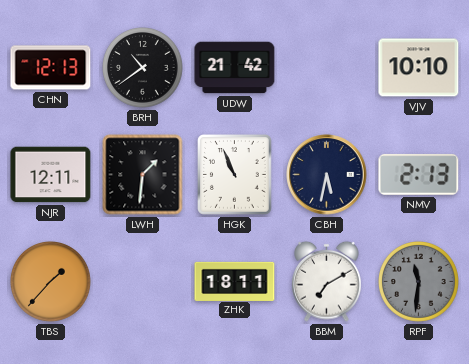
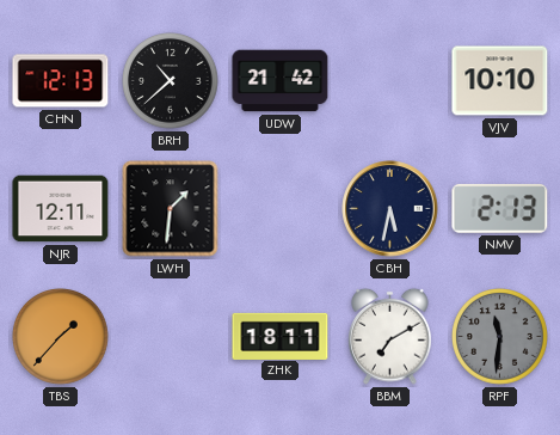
BRH: 10:39 -> 10:38 (171, 81)
HGK: 10:56 -> none (235, 175)
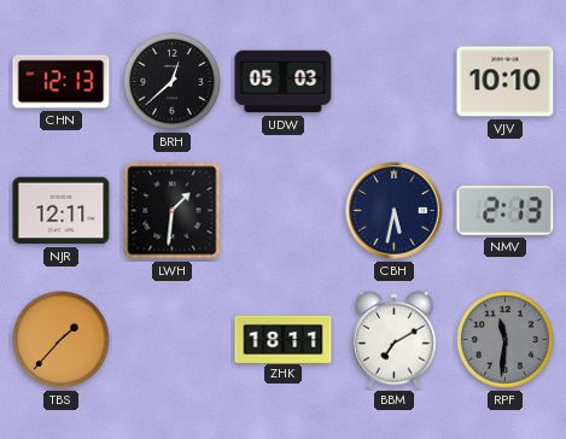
BRH: 10:38 -> 12:38 (173, 82)
UDW: 21:42 -> 05:03 (284, 82)
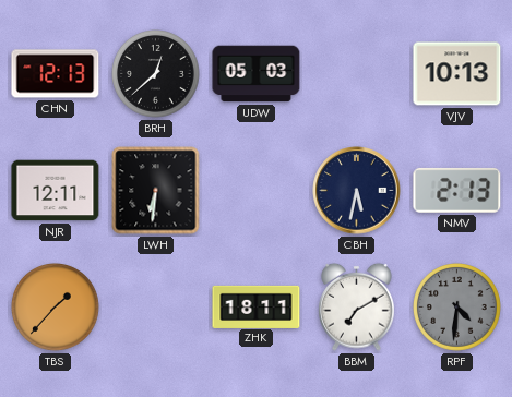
VJV: 10:10 -> 10:13 (457, 74)
LWH: 1:31 -> 6:31 (156, 191)
RPF: 11:31 -> 4:31 (457, 308)
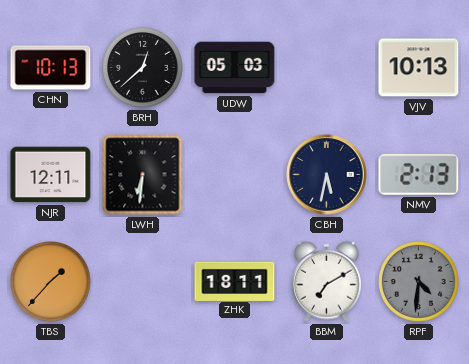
CHN: 12:13 -> 10:13 (51, 68)
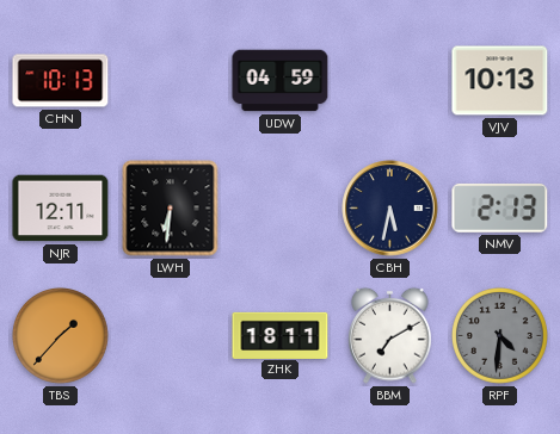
BRH: 12:38 -> none (143, 68)
UDW: 05:03 -> 04:59 (281, 81)
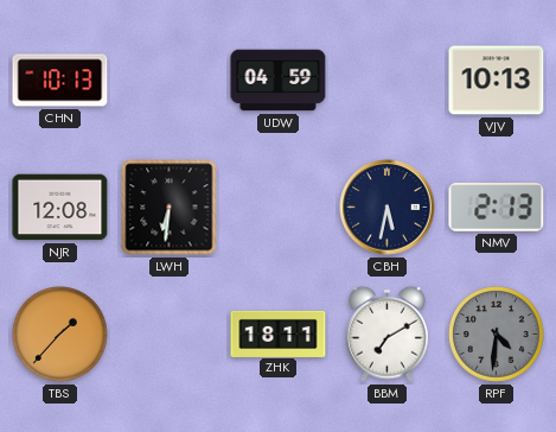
NJR: 12:11 -> 12:08 (60, 208)
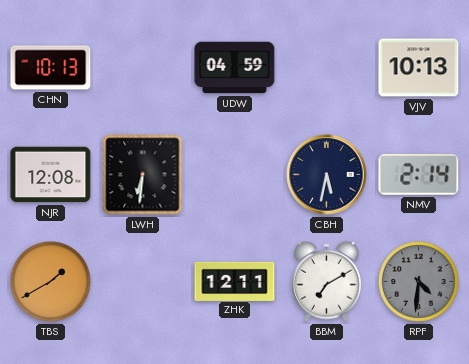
NMV: 2:13 -> 2:14 (419, 174)
TBS: 1:37 -> 1:40 (51, 282)
ZHK: 18:11 -> 12:11 (235, 281)
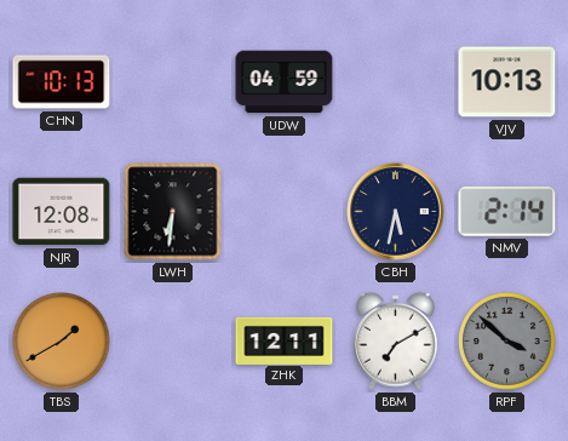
RPF: 4:31 -> 3:52 (507, 342)
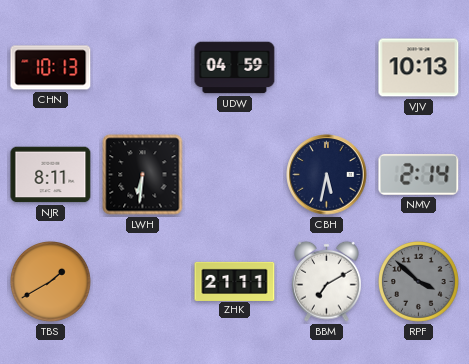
NJR: 12:08 -> 8:11 (51, 175)
ZHK: 12:11 -> 21:11 (235, 281)
